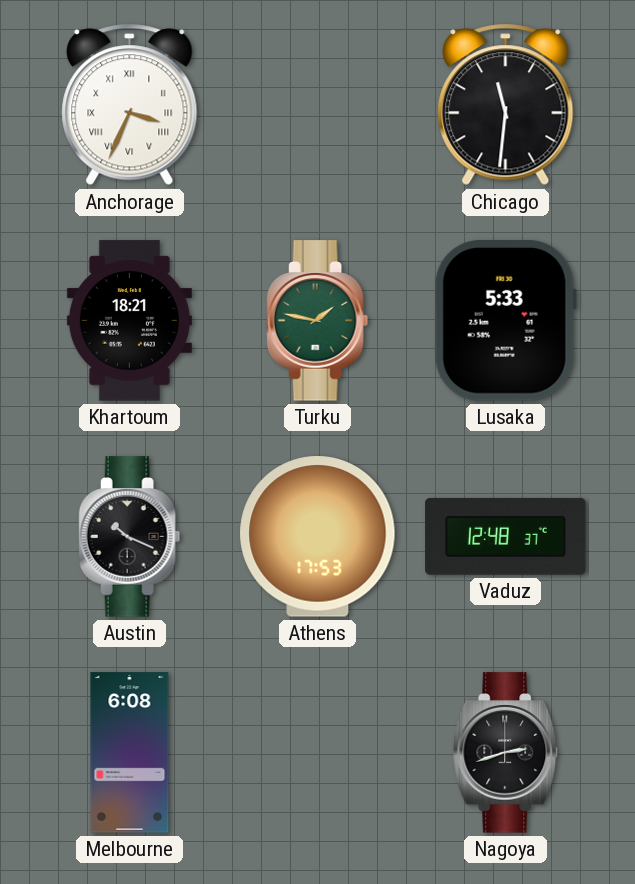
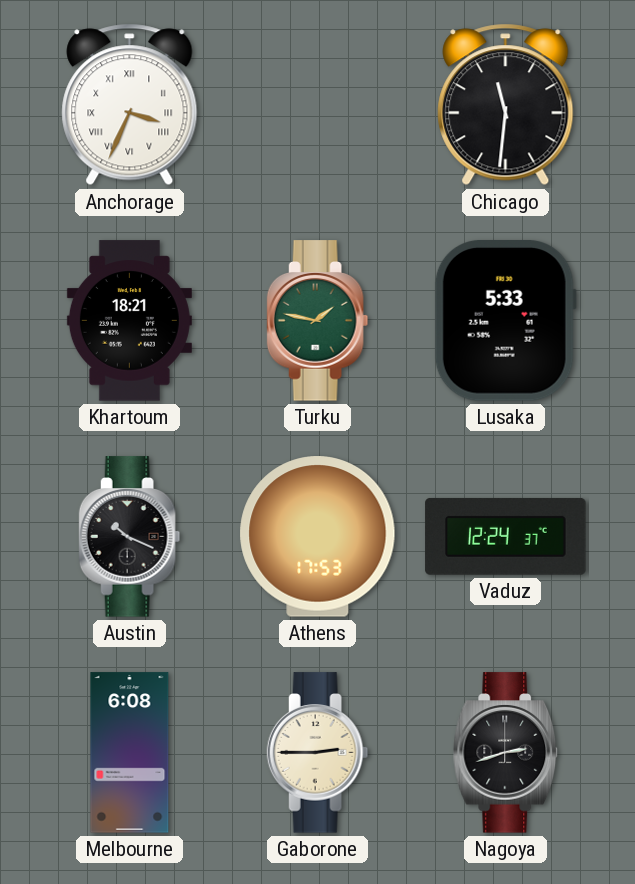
Vaduz: 12:48 -> 12:24 (506, 536)
Gaborone: none -> 2:45 (318, 753)
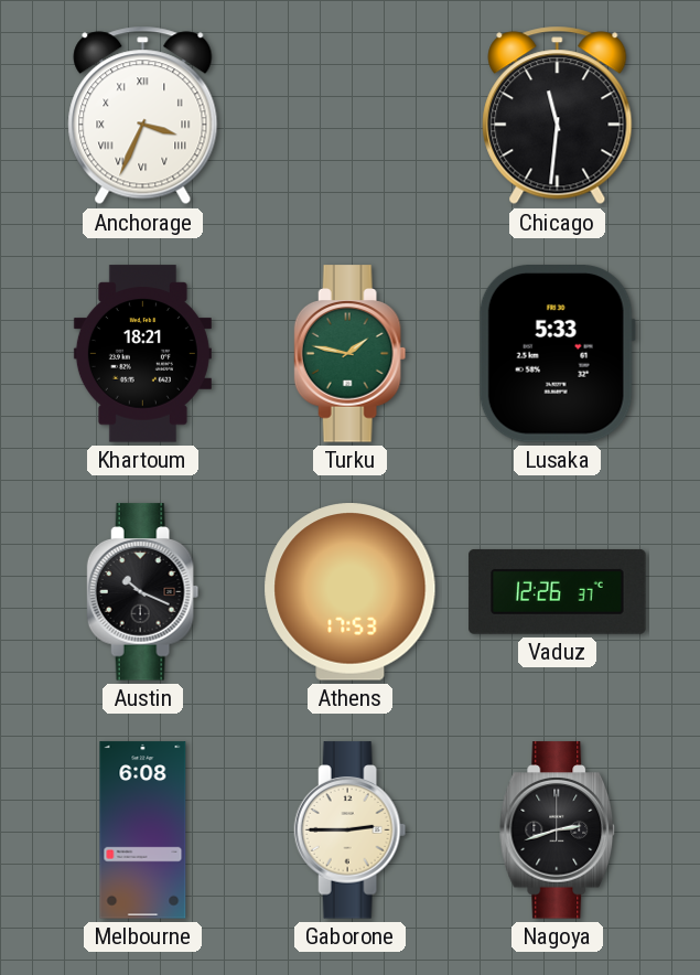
Vaduz: 12:24 -> 12:26 (558, 591)
